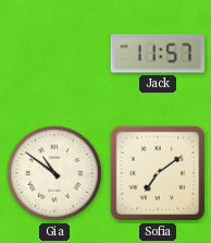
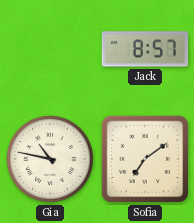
Jack: 11:57 -> 8:57 (145, 49)
Gia: 10:51 -> 10:47 (50, 159)
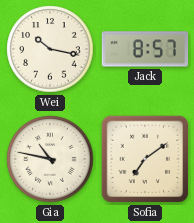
Wei: none -> 10:17 (50, 49)
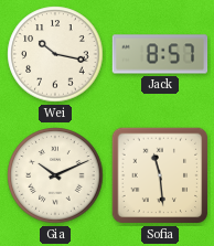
Gia: 10:47 -> 10:11 (55, 175)
Sofia: 7:09 -> 11:29 (160, 175)
